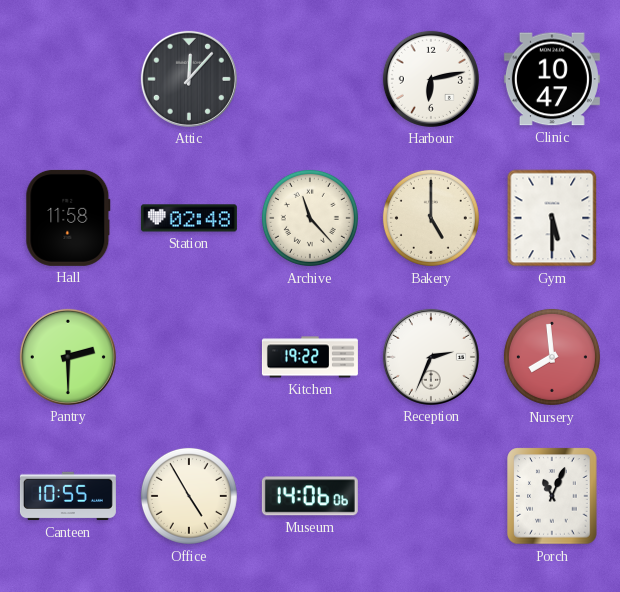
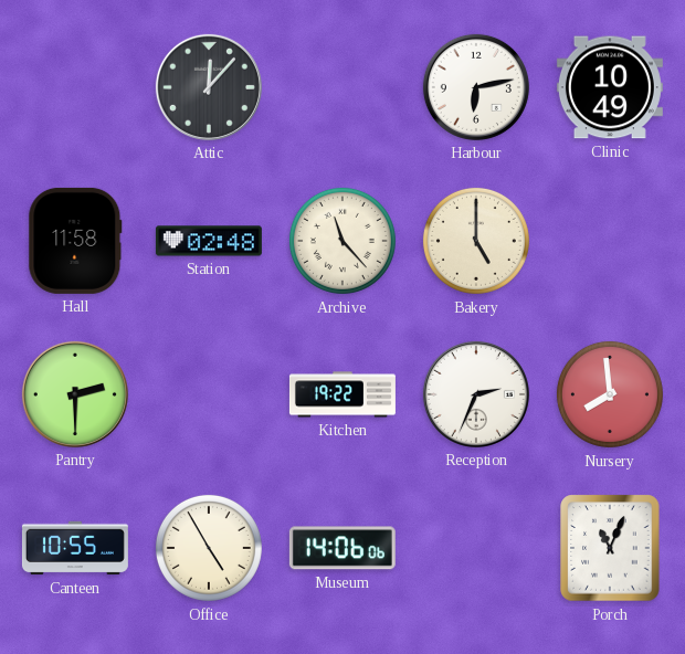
Clinic: 10:47 -> 10:49 (610, 87)
Gym: 5:30 -> none (552, 218)
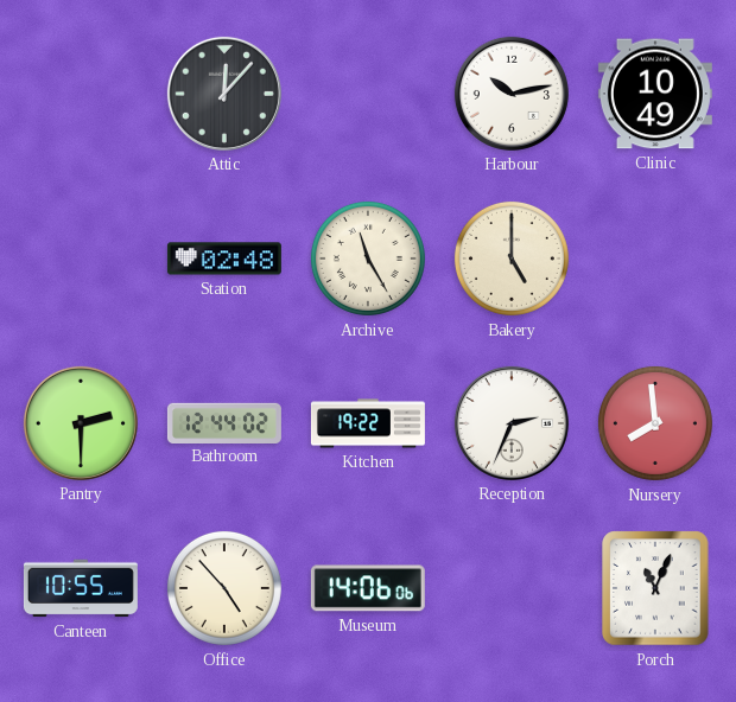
Harbour: 6:13 -> 10:13 (512, 94)
Hall: 11:58 -> none (75, 241)
Archive: 11:23 -> 11:25 (368, 259)
Bathroom: none -> 12:44 (224, 422)
Office: 4:55 -> 4:53 (224, 588)
